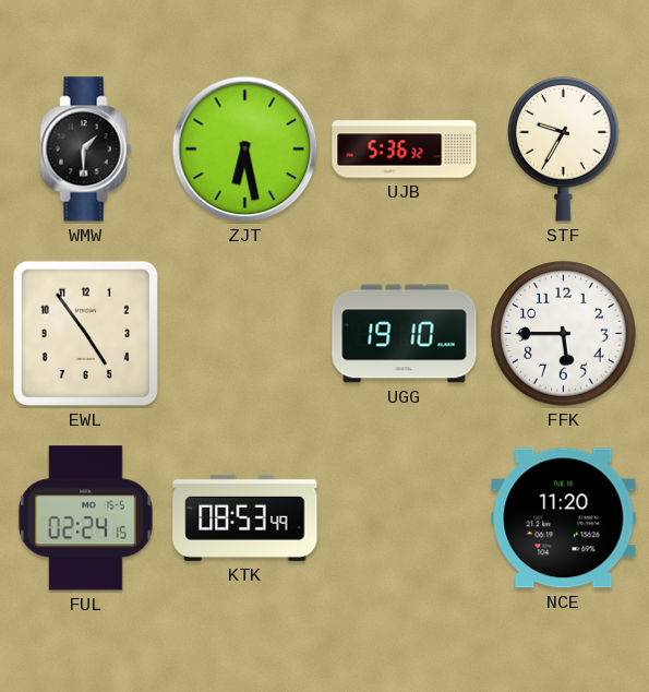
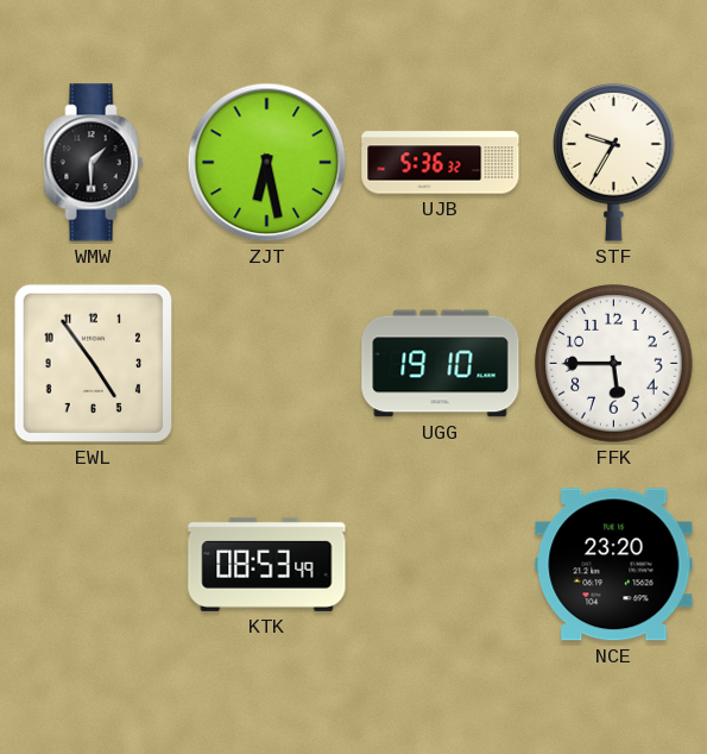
FUL: 02:24 -> none (86, 518)
NCE: 11:20 -> 23:20 (614, 565)
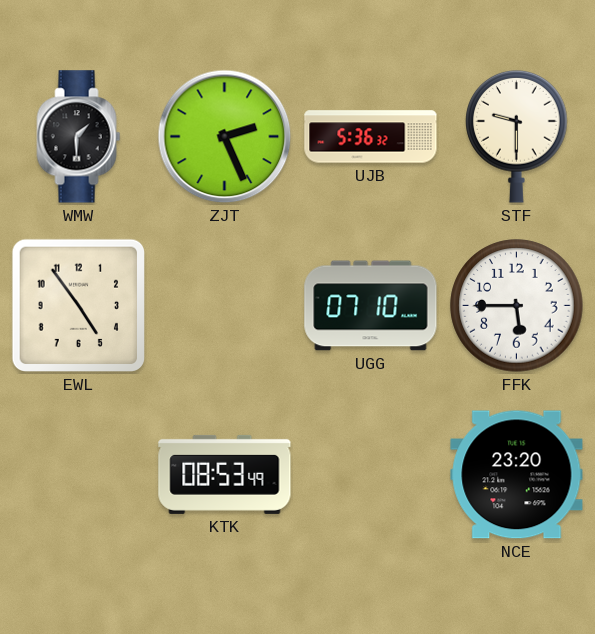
ZJT: 6:28 -> 2:26 (225, 137)
STF: 9:35 -> 9:30 (517, 136)
UGG: 19:10 -> 07:10 (371, 306)
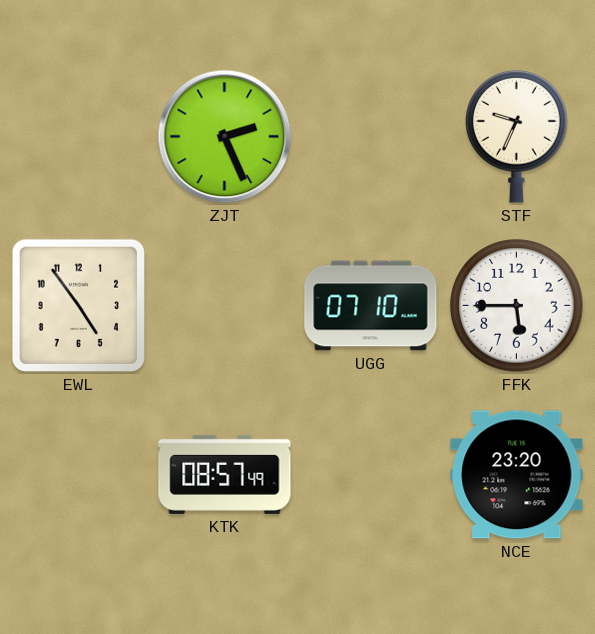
WMW: 1:30 -> none (79, 137)
UJB: 5:36 -> none (371, 137)
STF: 9:30 -> 9:34 (517, 136)
KTK: 08:53 -> 08:57 (225, 474)
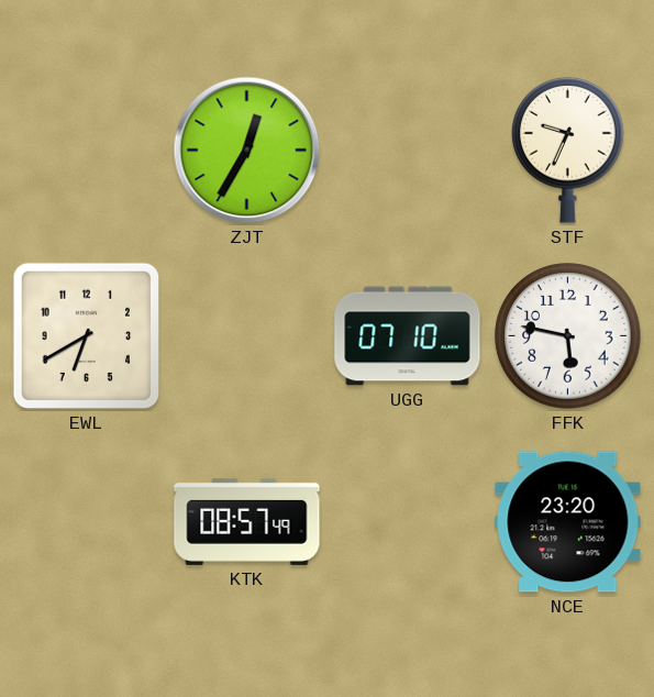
ZJT: 2:26 -> 12:35 (247, 151)
EWL: 4:54 -> 6:40 (87, 336)
FFK: 5:45 -> 5:47 (568, 336)
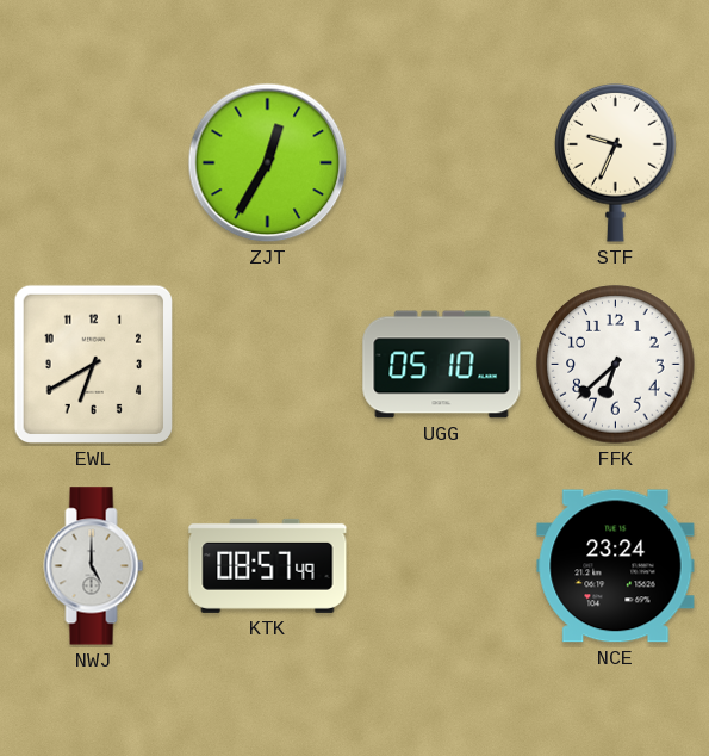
UGG: 07:10 -> 05:10 (442, 365)
FFK: 5:47 -> 6:38 (616, 365)
NWJ: none -> 5:00 (94, 566)
NCE: 23:20 -> 23:24 (616, 566)
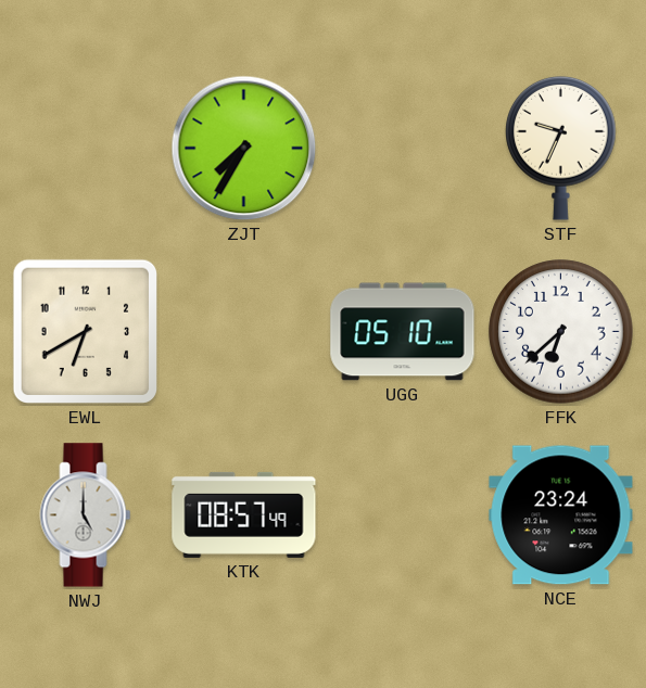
ZJT: 12:35 -> 7:35 (244, 149)
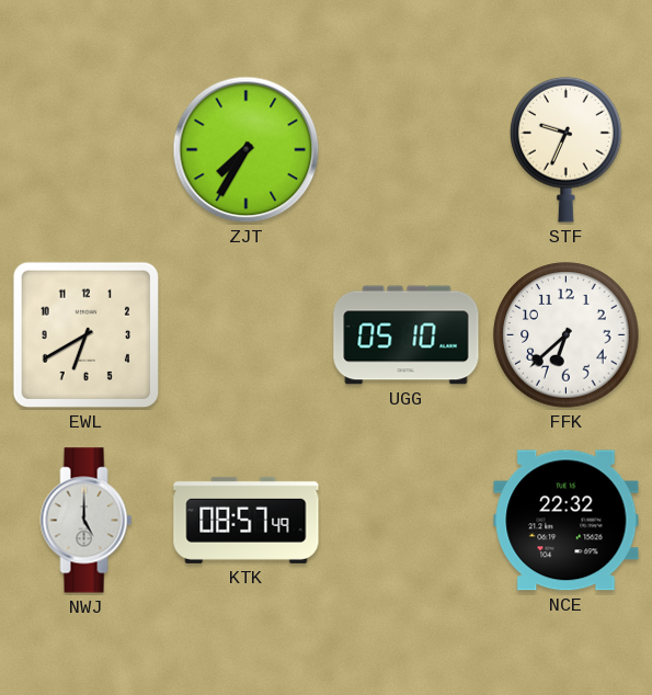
NCE: 23:24 -> 22:32 (567, 521)
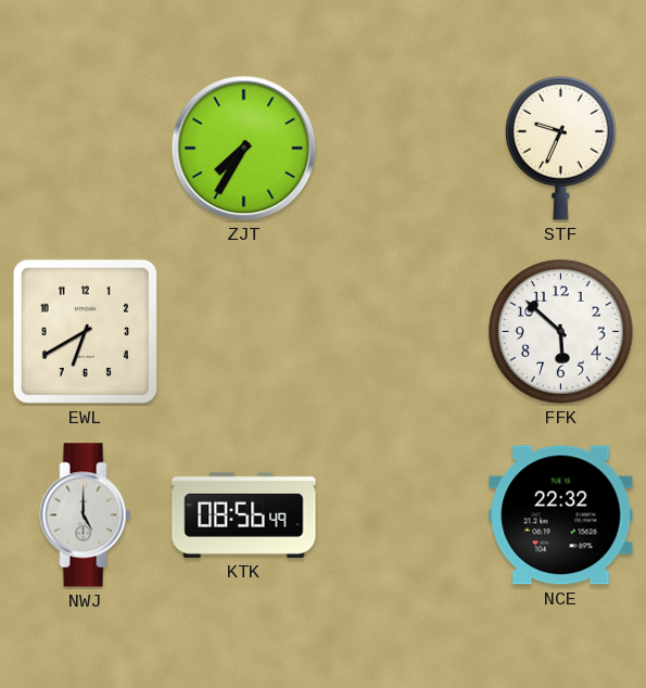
UGG: 05:10 -> none (407, 335)
FFK: 6:38 -> 5:52 (561, 332)
KTK: 08:57 -> 08:56 (244, 514)
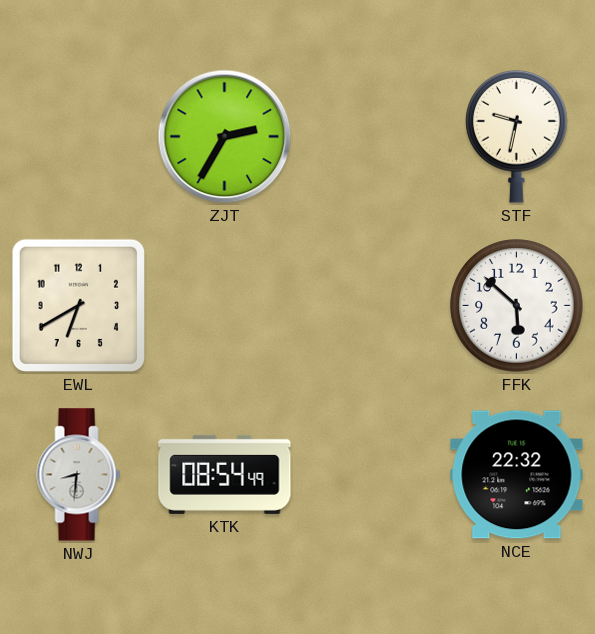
ZJT: 7:35 -> 2:35 (225, 137)
STF: 9:34 -> 9:32 (517, 136)
NWJ: 5:00 -> 8:31 (79, 475)
KTK: 08:56 -> 08:54 (225, 474)
